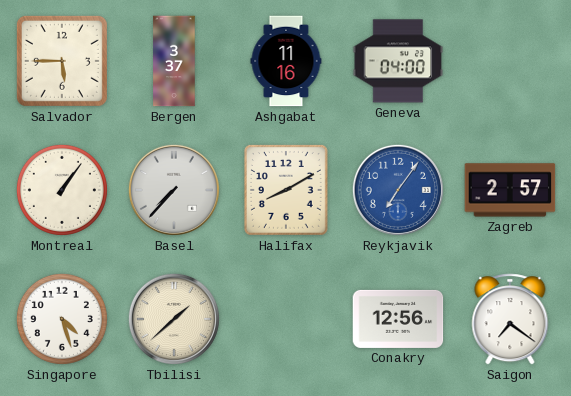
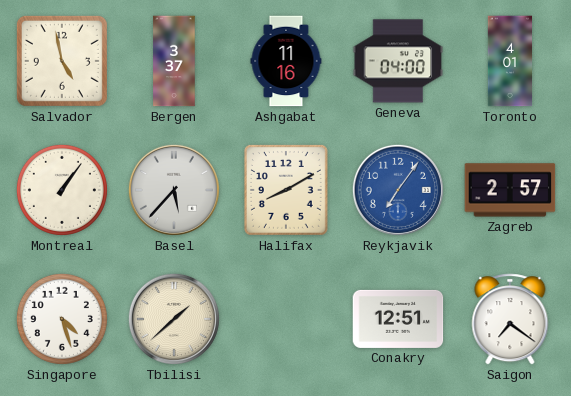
Salvador: 5:45 -> 4:58 (62, 61)
Toronto: none -> 4:01 (509, 61)
Basel: 7:37 -> 5:37 (174, 190)
Conakry: 12:56 -> 12:51 (398, 319)
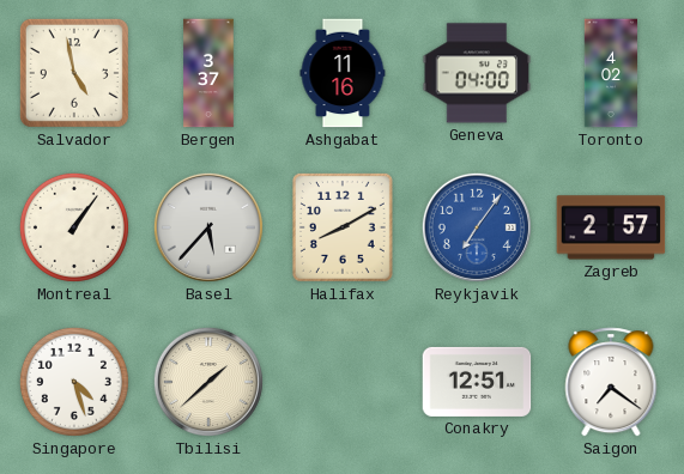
Toronto: 4:01 -> 4:02 (610, 73)
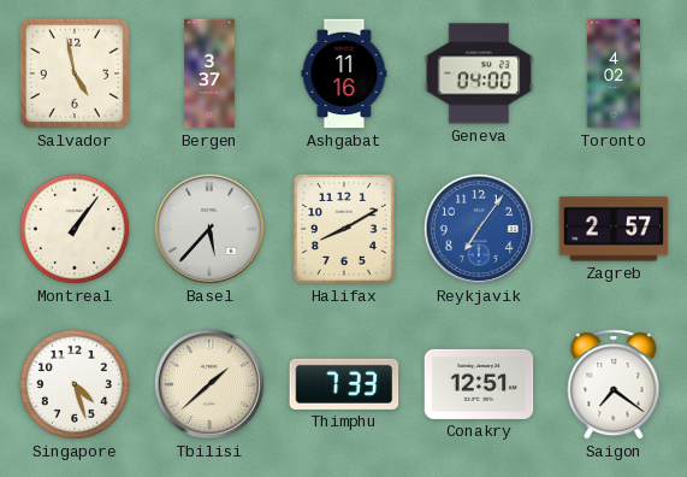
Thimphu: none -> 7:33 (344, 384)
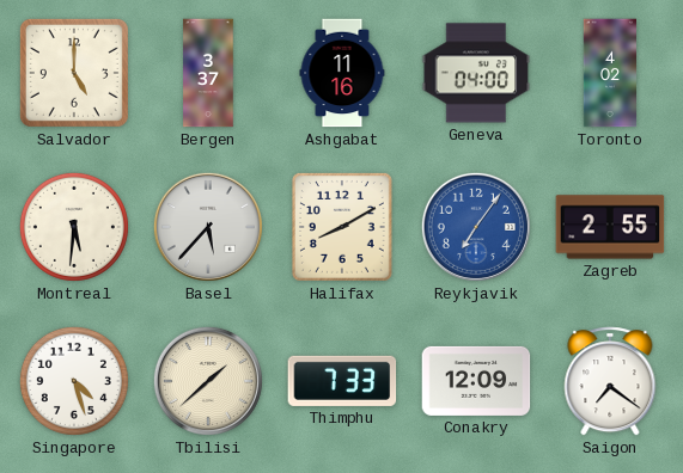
Salvador: 4:58 -> 5:00 (74, 73)
Montreal: 1:06 -> 5:31 (74, 227)
Zagreb: 2:57 -> 2:55 (610, 227)
Conakry: 12:51 -> 12:09 (476, 381)
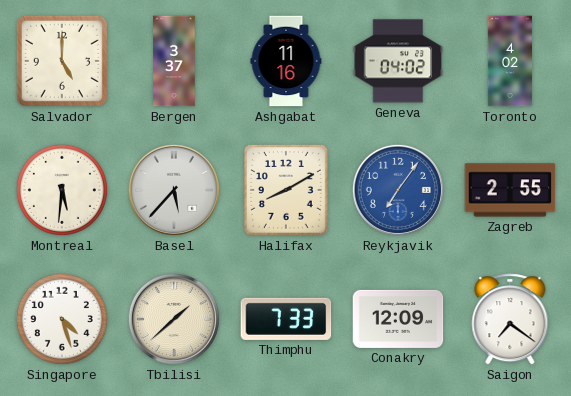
Geneva: 04:00 -> 04:02 (398, 61)
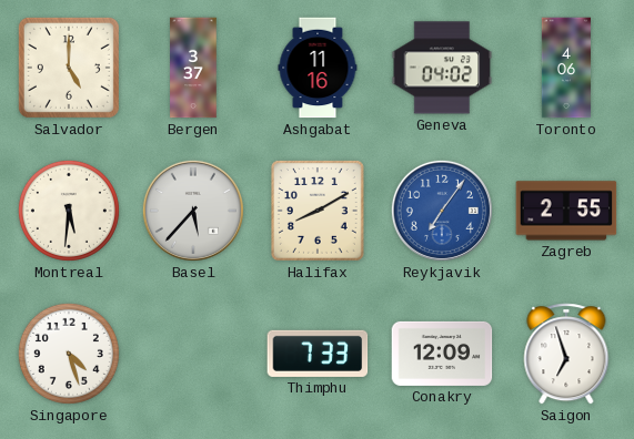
Toronto: 4:02 -> 4:06 (565, 68)
Tbilisi: 1:38 -> none (174, 319)
Saigon: 7:21 -> 6:57 (566, 354)
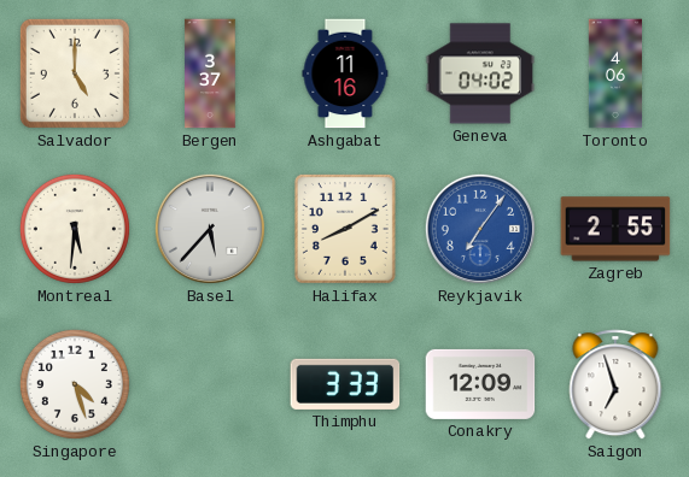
Thimphu: 7:33 -> 3:33 (345, 384)
